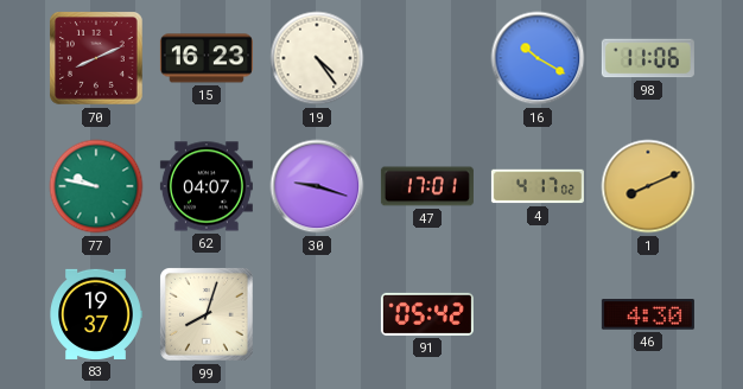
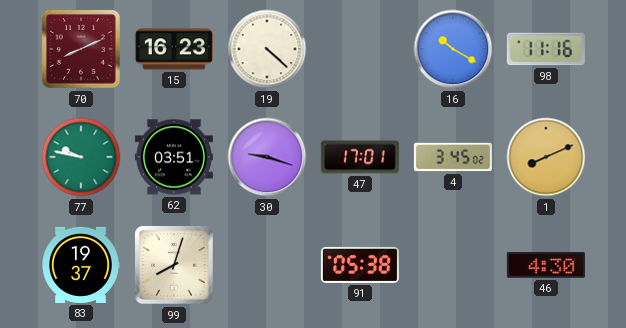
19: 4:24 -> 4:22 (267, 49)
98: 11:06 -> 11:16 (546, 49)
62: 04:07 -> 03:51 (174, 157)
4: 4:17 -> 3:45 (453, 157)
91: 05:42 -> 05:38 (360, 265)
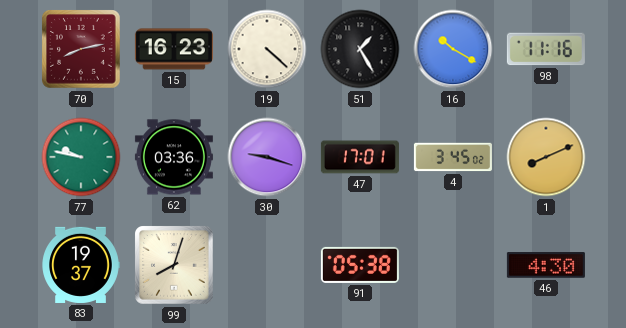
70: 8:11 -> 8:13 (81, 49)
51: none -> 1:25 (360, 49)
62: 03:51 -> 03:36 (174, 157)
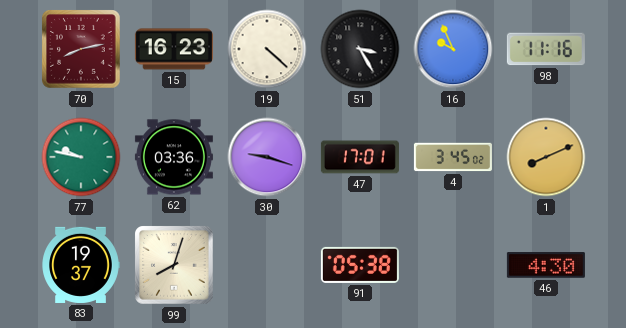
51: 1:25 -> 3:25 (360, 49)
16: 10:20 -> 9:56 (453, 49)
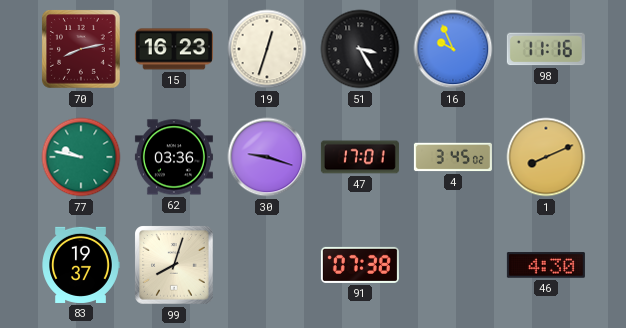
19: 4:22 -> 12:33 (267, 49)
91: 05:38 -> 07:38 (360, 265)
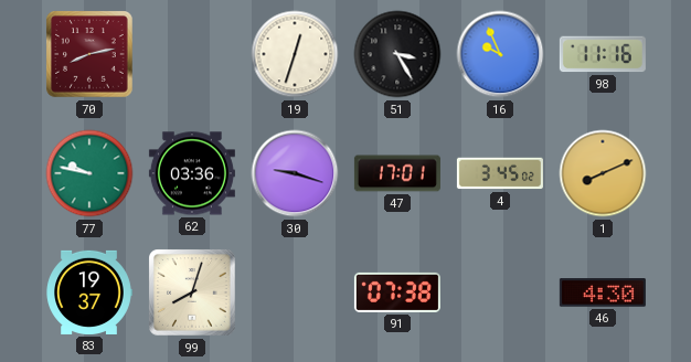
15: 16:23 -> none (174, 49)
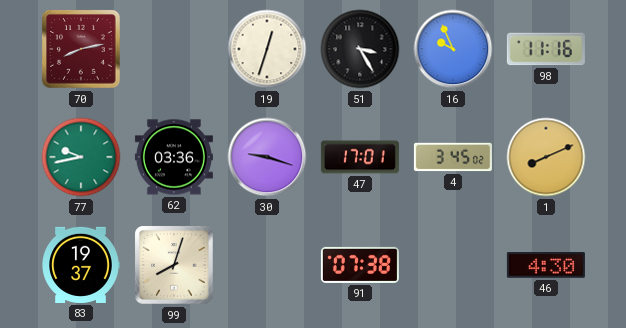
77: 9:47 -> 9:43 (81, 157)
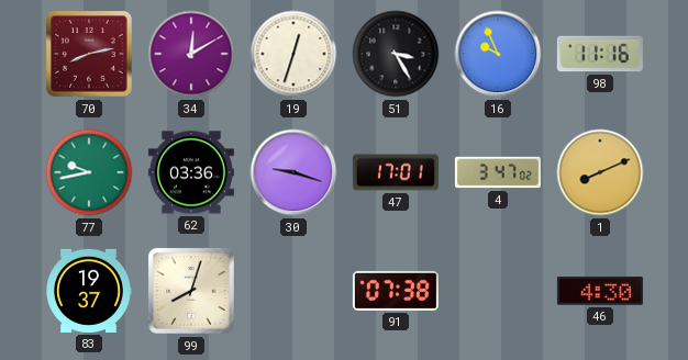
34: none -> 12:10 (191, 54)
4: 3:45 -> 3:47 (498, 172)
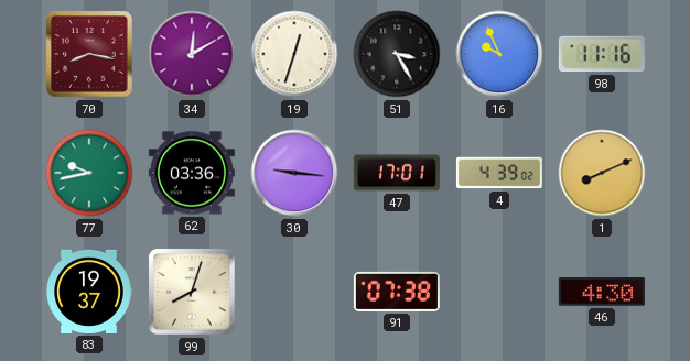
70: 8:13 -> 8:17 (89, 54)
30: 9:18 -> 9:16 (294, 173)
4: 3:47 -> 4:39 (499, 173)
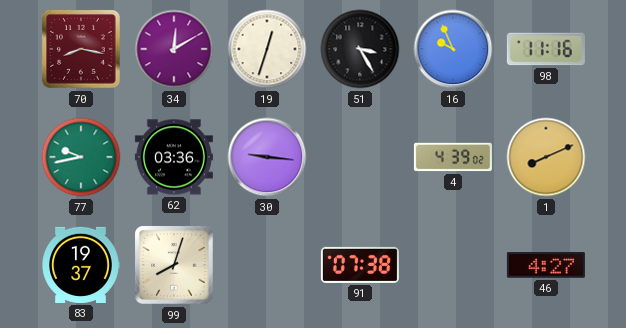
47: 17:01 -> none (397, 173)
46: 4:30 -> 4:27 (546, 265)
